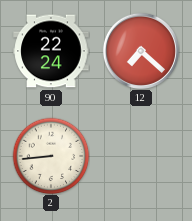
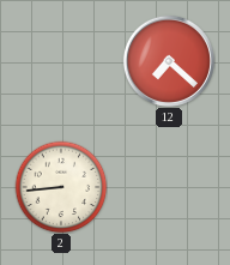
90: 22:24 -> none (51, 51)
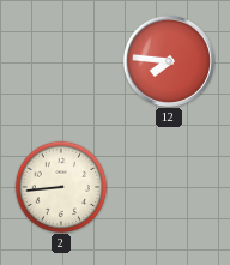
12: 7:22 -> 7:46 (169, 61)
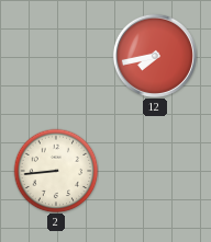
12: 7:46 -> 7:43 (155, 56)
